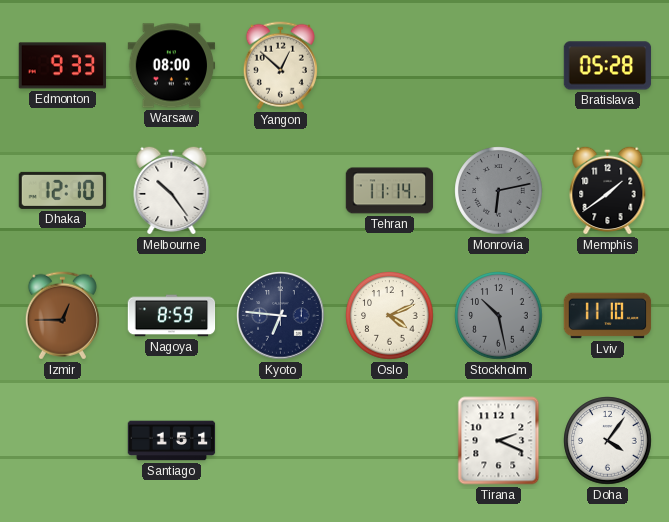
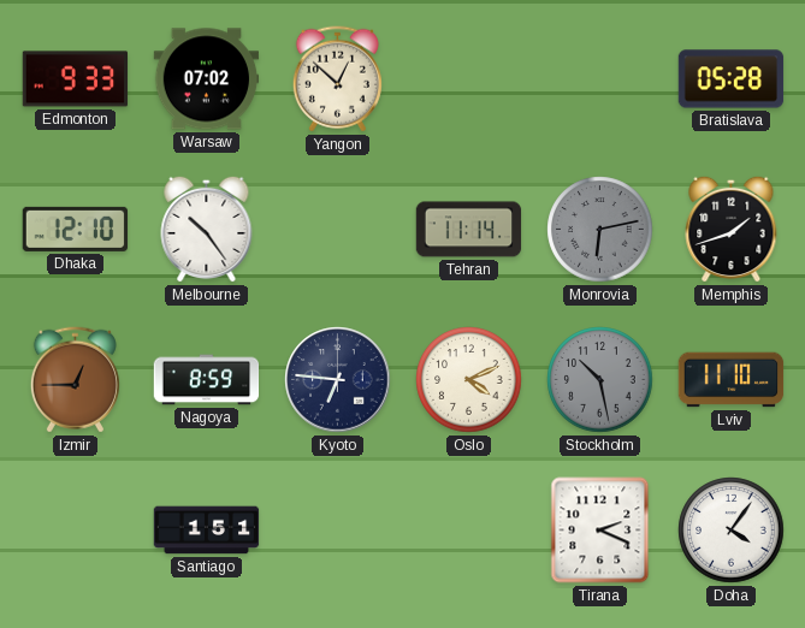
Warsaw: 08:00 -> 07:02 (207, 79)
Memphis: 1:39 -> 1:42 (732, 229)
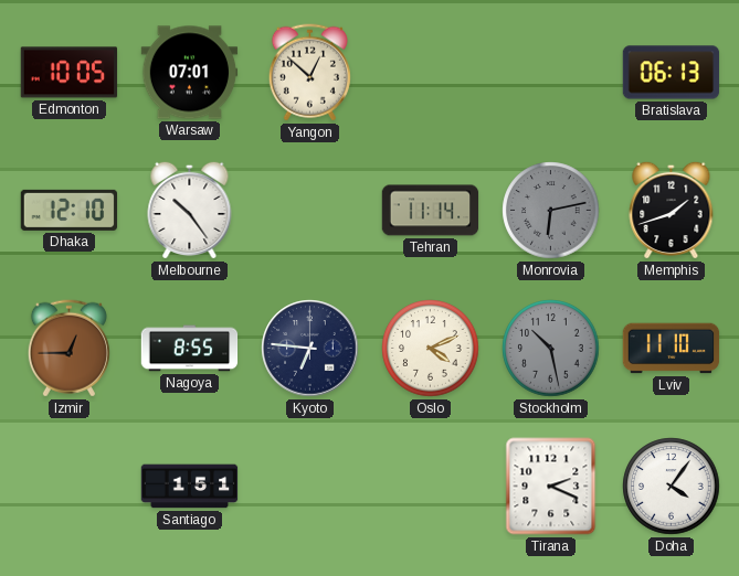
Edmonton: 9:33 -> 10:05 (70, 73)
Warsaw: 07:02 -> 07:01 (190, 73)
Bratislava: 05:28 -> 06:13 (672, 73)
Nagoya: 8:59 -> 8:55 (190, 349)
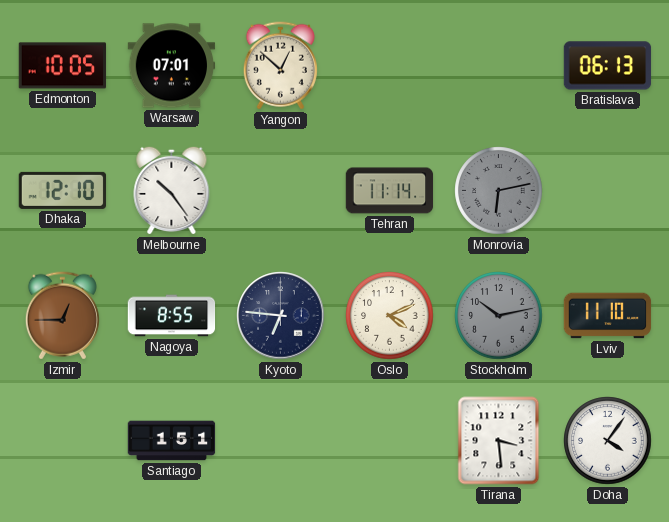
Memphis: 1:42 -> none (672, 210)
Stockholm: 10:28 -> 10:13 (499, 316)
Tirana: 2:19 -> 3:29 (499, 441)
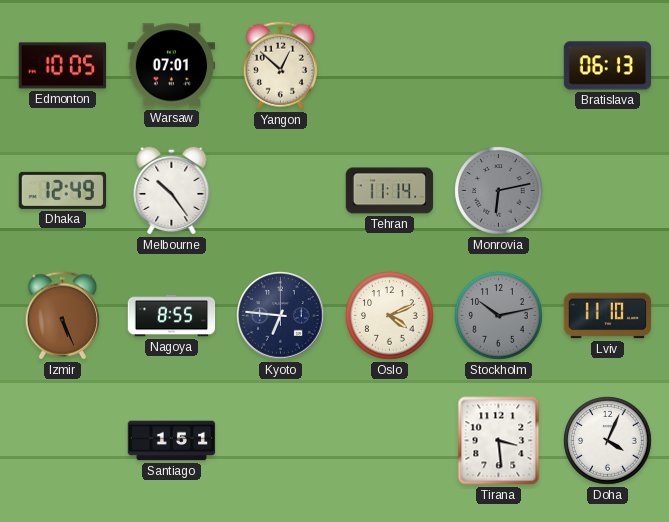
Dhaka: 12:10 -> 12:49 (63, 190)
Izmir: 12:45 -> 5:26 (62, 316)
Doha: 4:06 -> 4:04 (608, 441)
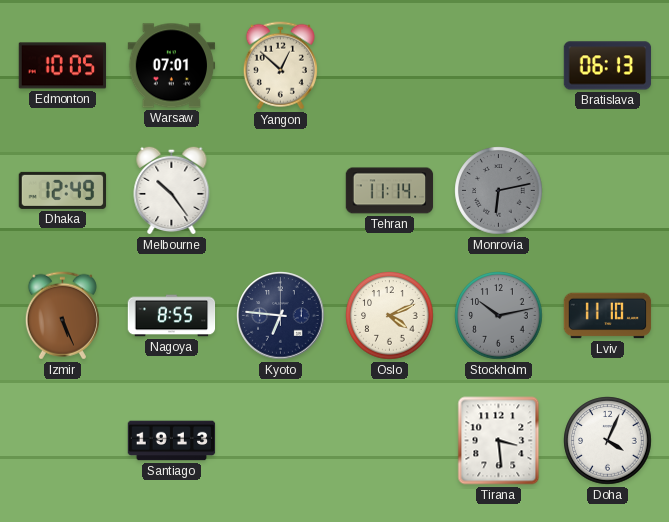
Santiago: 1:51 -> 19:13 (172, 441)
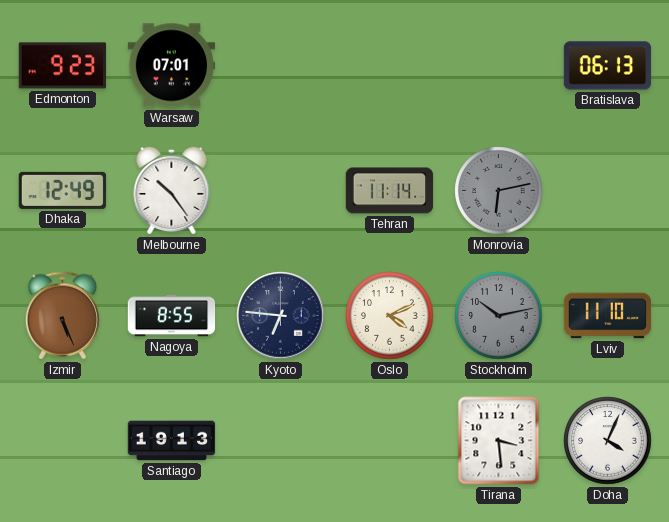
Edmonton: 10:05 -> 9:23 (63, 66)
Yangon: 12:52 -> none (280, 66)
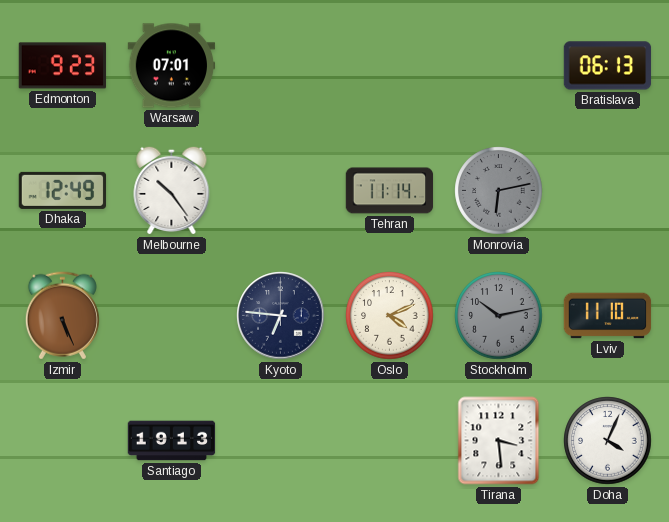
Nagoya: 8:55 -> none (172, 316)
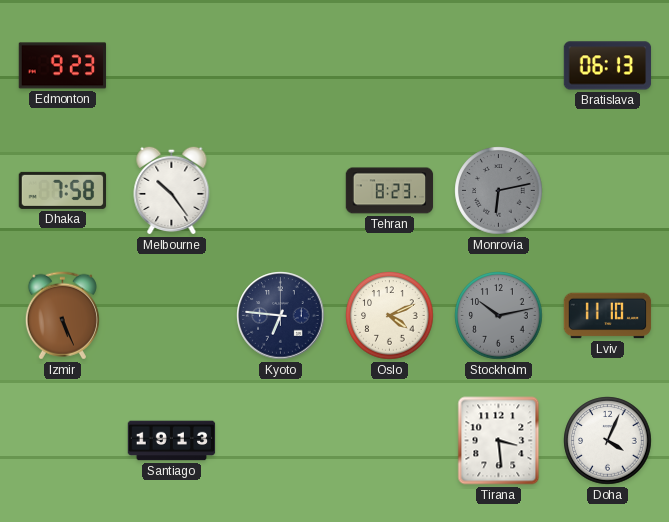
Warsaw: 07:01 -> none (172, 66)
Dhaka: 12:49 -> 7:58 (63, 190)
Tehran: 11:14 -> 8:23 (390, 191)
